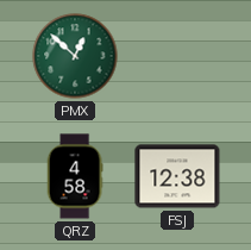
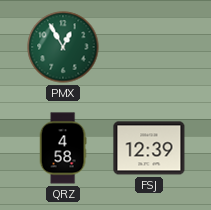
PMX: 12:52 -> 12:55 (63, 47)
FSJ: 12:38 -> 12:39 (149, 148)
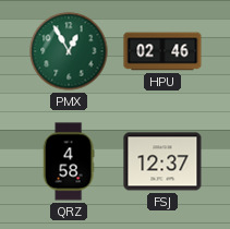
HPU: none -> 02:46 (162, 51)
FSJ: 12:39 -> 12:37 (162, 161)
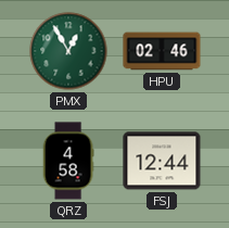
FSJ: 12:37 -> 12:44 (162, 161)
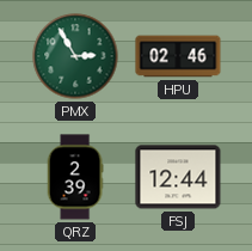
PMX: 12:55 -> 2:55 (75, 56)
QRZ: 4:58 -> 2:39 (75, 177)
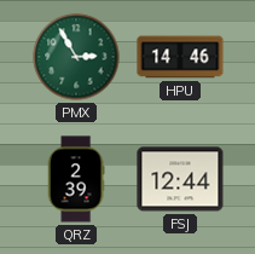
HPU: 02:46 -> 14:46 (180, 57)
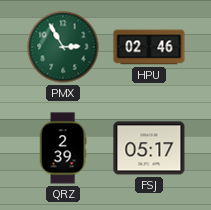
HPU: 14:46 -> 02:46 (149, 47)
FSJ: 12:44 -> 05:17 (149, 148)
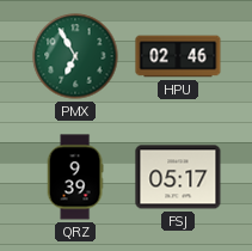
PMX: 2:55 -> 6:55 (75, 56)
QRZ: 2:39 -> 9:39 (75, 177)
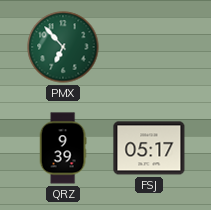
PMX: 6:55 -> 6:53 (63, 47)
HPU: 02:46 -> none (178, 56)
